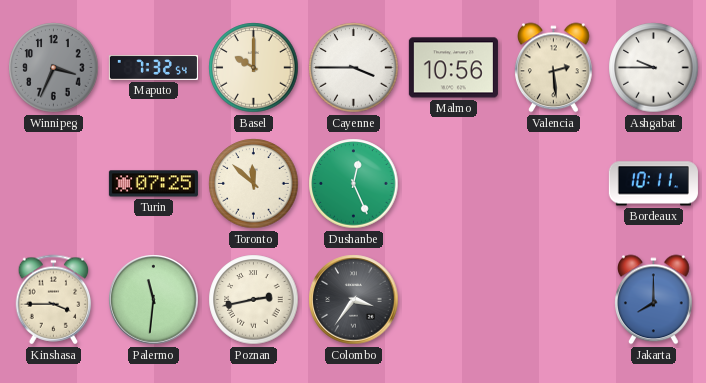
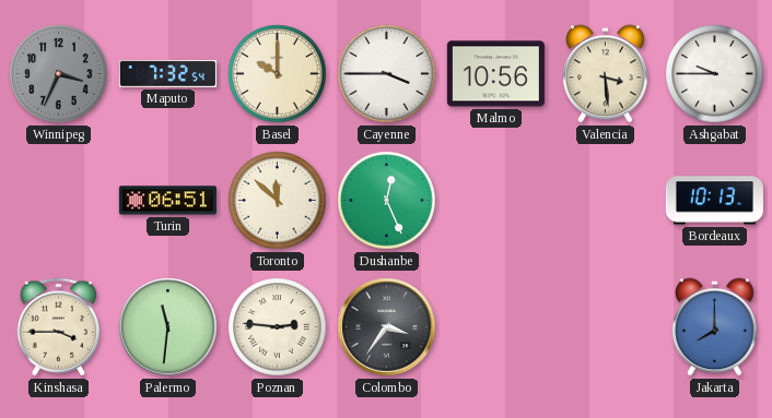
Valencia: 2:29 -> 3:29 (606, 74)
Turin: 07:25 -> 06:51 (167, 201)
Bordeaux: 10:11 -> 10:13 (714, 201)
Poznan: 2:43 -> 2:46 (278, 327)
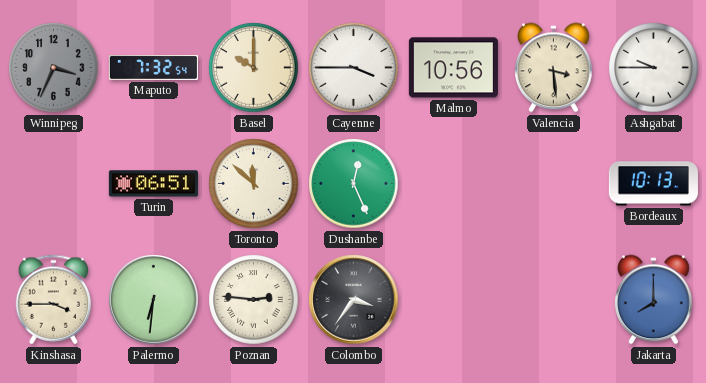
Palermo: 11:31 -> 6:31 (154, 300)
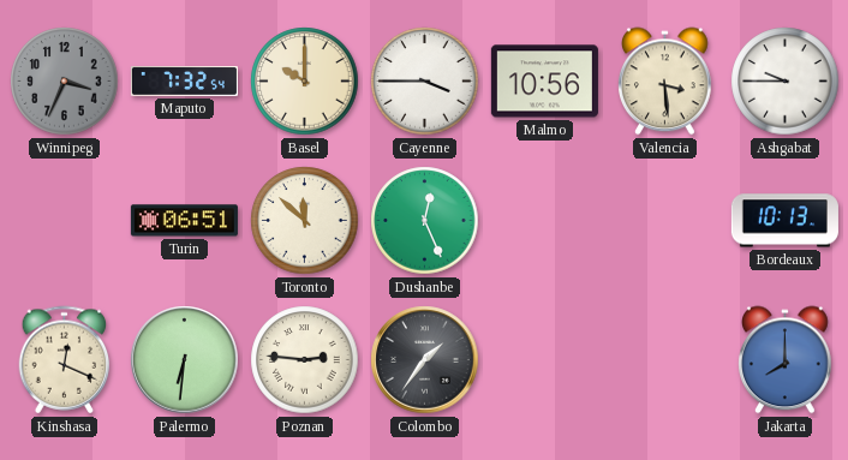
Kinshasa: 3:45 -> 12:19 (65, 360)
Colombo: 3:36 -> 1:36 (425, 360)
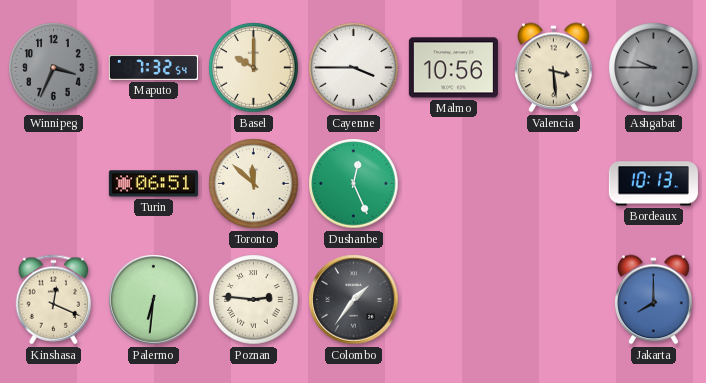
Ashgabat dial: white -> grey (654, 68)
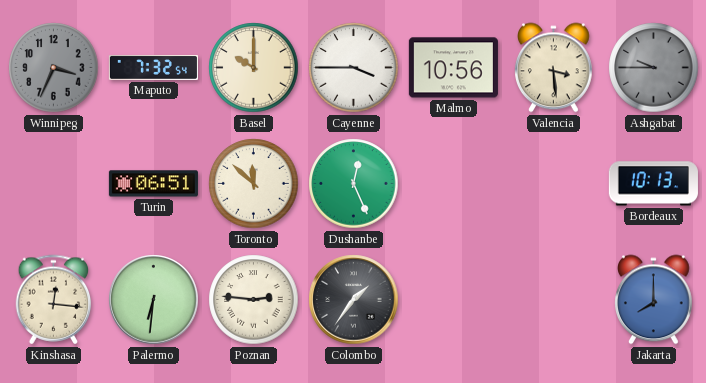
Kinshasa: 12:19 -> 12:16 (54, 300)
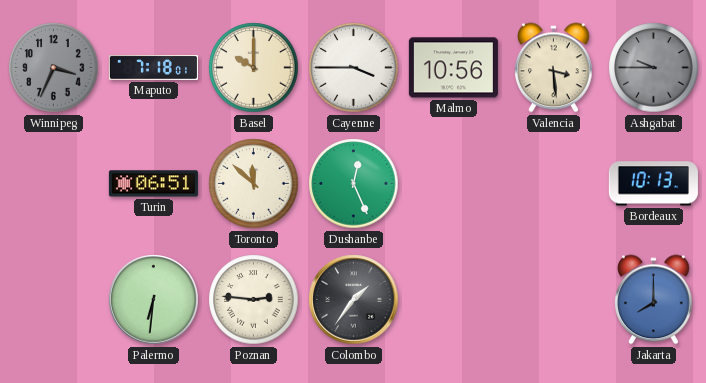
Maputo: 7:32 -> 7:18 (153, 68)
Kinshasa: 12:16 -> none (54, 300)
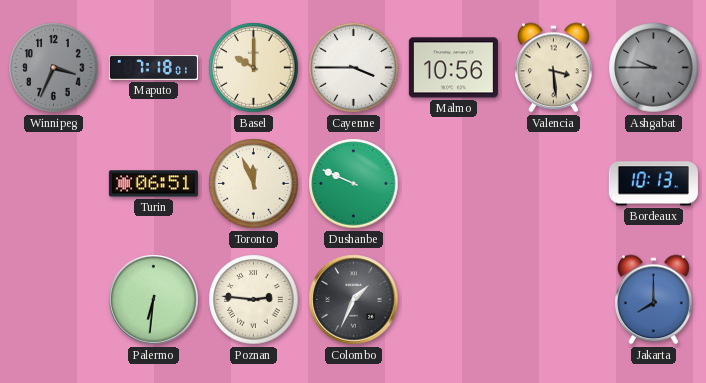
Toronto: 11:52 -> 11:56 (254, 184)
Dushanbe: 12:26 -> 9:49 (354, 184)
Colombo: 1:36 -> 1:34 (354, 300)
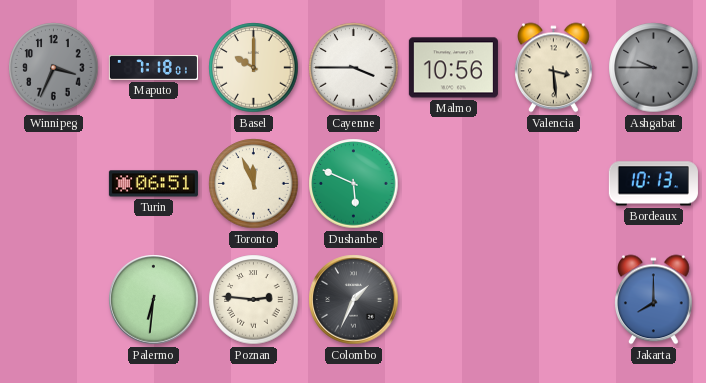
Dushanbe: 9:49 -> 5:49 (354, 184)
